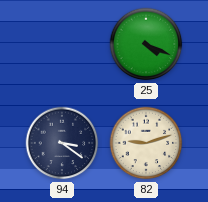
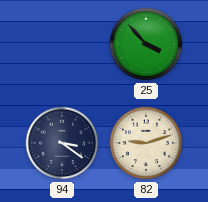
25: 4:19 -> 3:53 (146, 44)
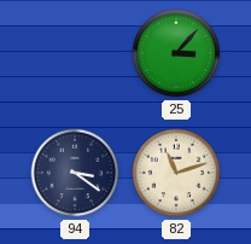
25: 3:53 -> 3:07 (176, 53)
82: 9:12 -> 11:12 (176, 173)
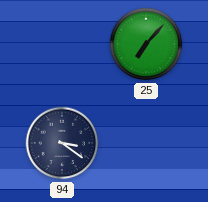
25: 3:07 -> 7:07 (146, 44)
82: 11:12 -> none (176, 173)
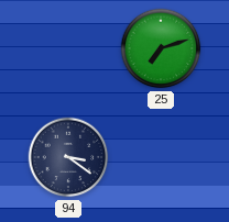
25: 7:07 -> 7:12 (161, 48)
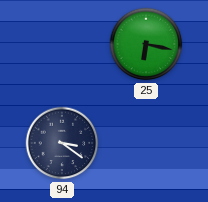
25: 7:12 -> 6:17 (146, 44)
